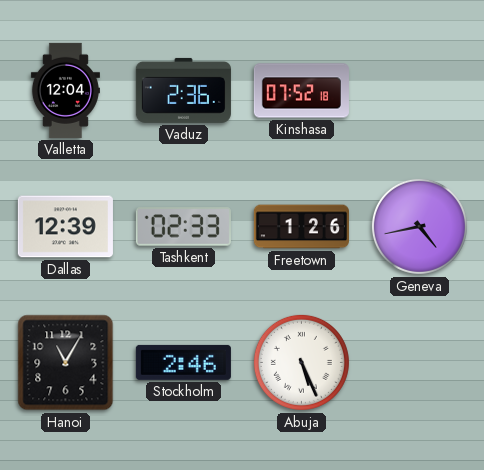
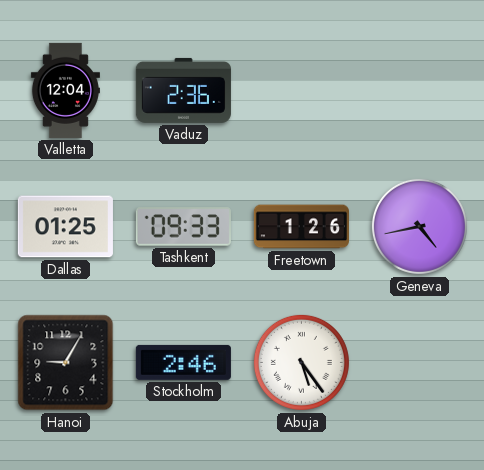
Kinshasa: 07:52 -> none (301, 91)
Dallas: 12:39 -> 01:25 (65, 227)
Tashkent: 02:33 -> 09:33 (183, 227)
Hanoi: 11:05 -> 9:05 (66, 363)
Abuja: 5:26 -> 5:24 (301, 362)
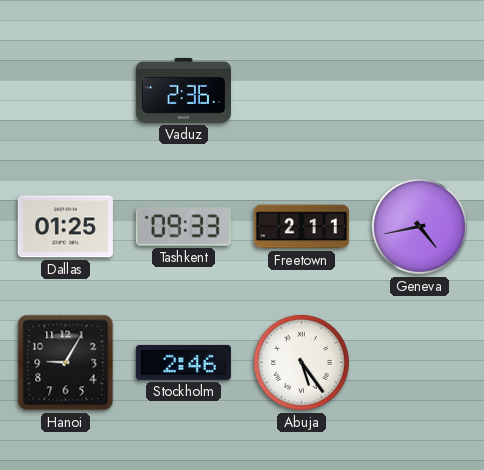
Valletta: 12:04 -> none (65, 90)
Freetown: 1:26 -> 2:11 (301, 227)
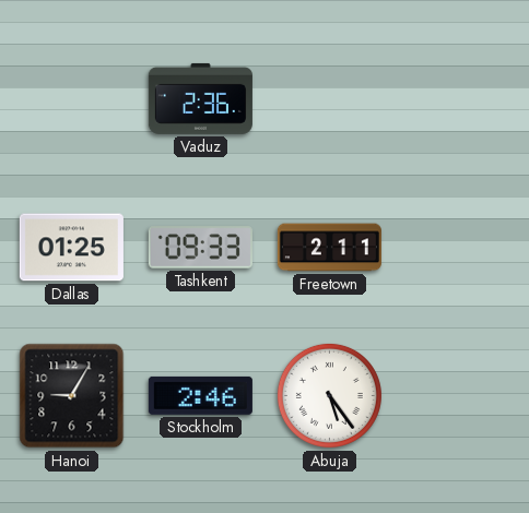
Geneva: 4:43 -> none (419, 226)
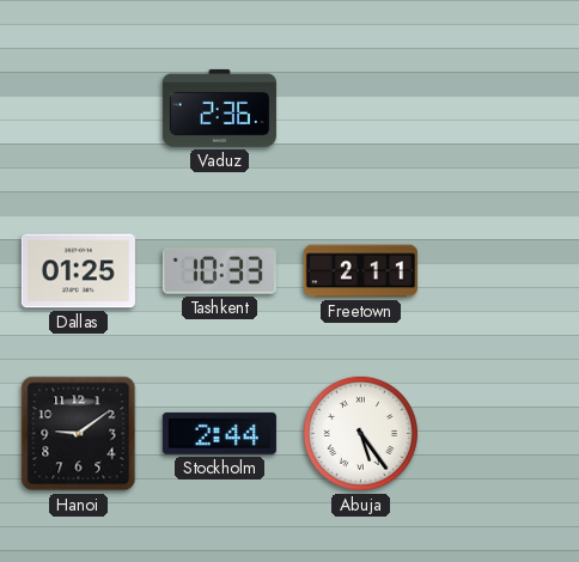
Tashkent: 09:33 -> 10:33 (219, 271)
Hanoi: 9:05 -> 9:09 (79, 434)
Stockholm: 2:46 -> 2:44 (219, 433)
